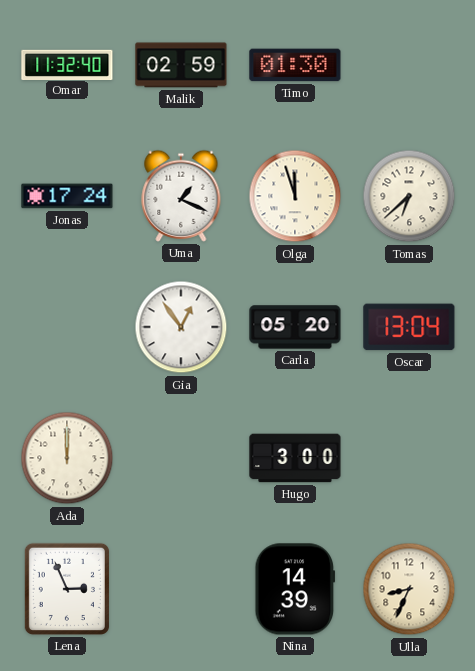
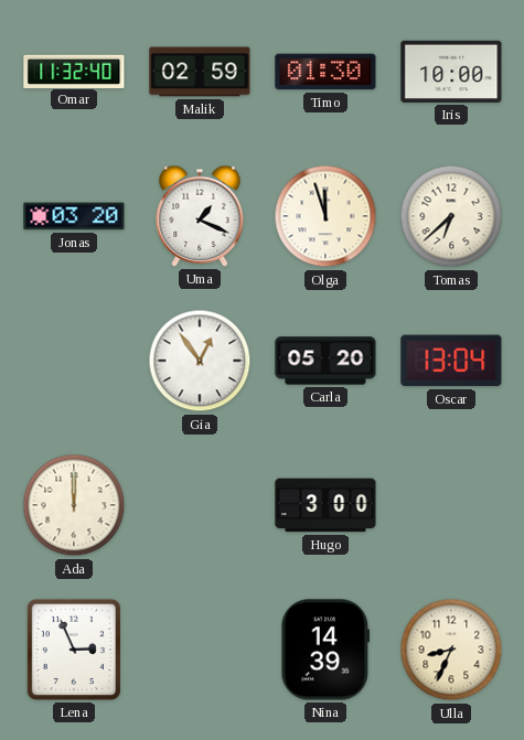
Iris: none -> 10:00 (451, 72)
Jonas: 17:24 -> 03:20 (74, 216)
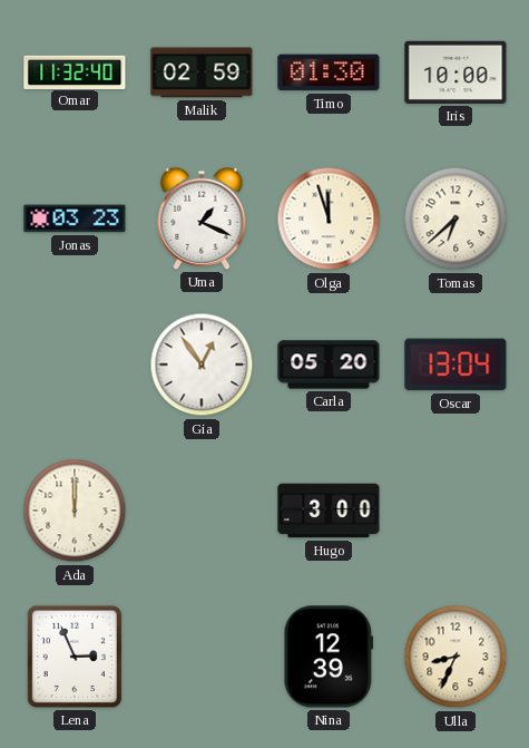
Jonas: 03:20 -> 03:23 (75, 218)
Nina: 14:39 -> 12:39 (329, 657)
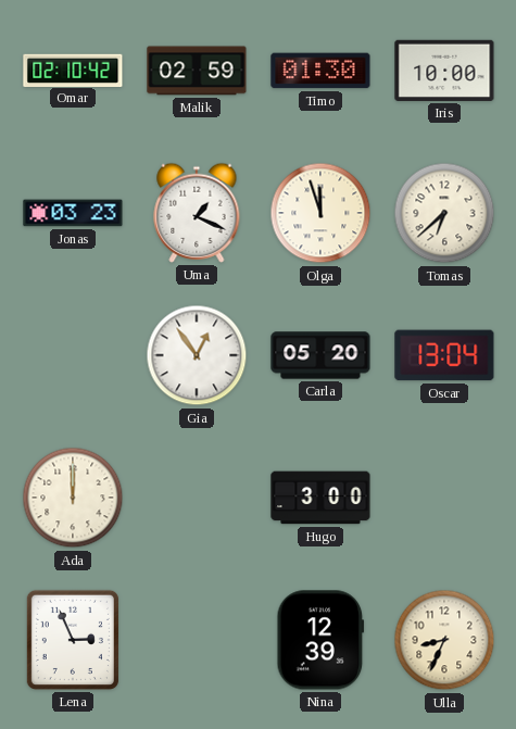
Omar: 11:32 -> 02:10 (73, 70)
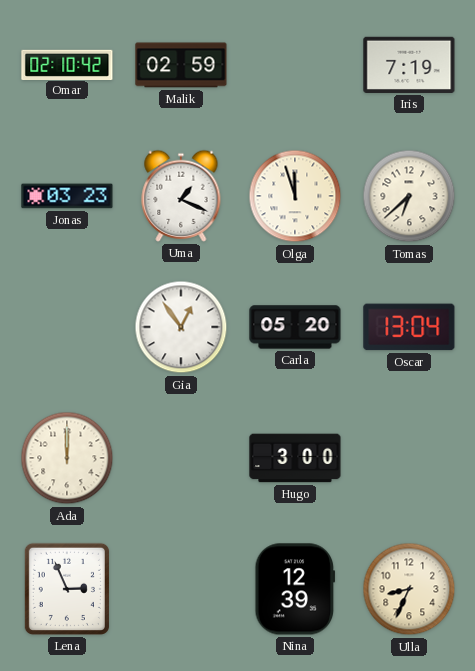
Timo: 01:30 -> none (320, 71)
Iris: 10:00 -> 7:19 (409, 65)
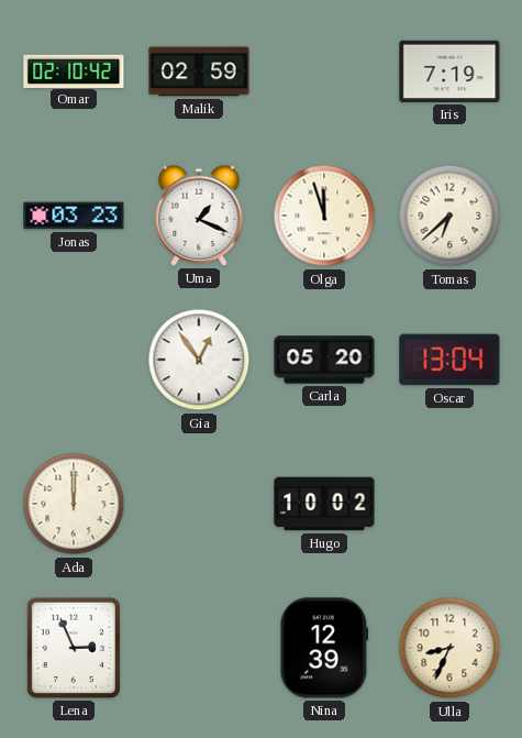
Hugo: 3:00 -> 10:02 (324, 504)
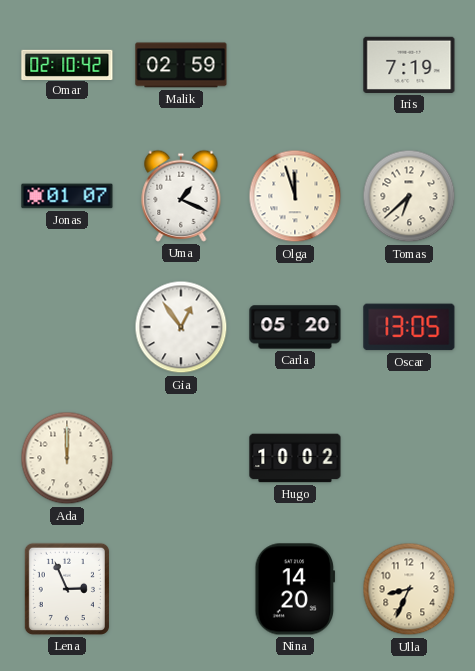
Jonas: 03:23 -> 01:07 (67, 196)
Oscar: 13:04 -> 13:05 (409, 327)
Nina: 12:39 -> 14:20 (295, 589)
